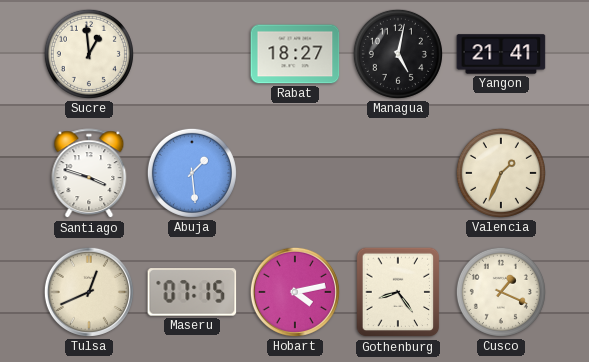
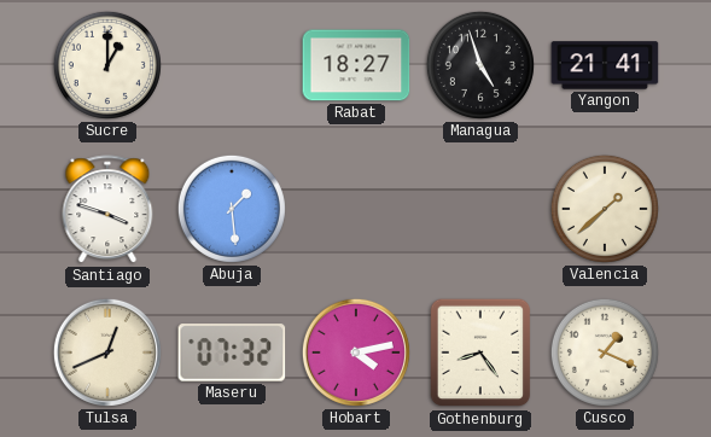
Sucre: 12:59 -> 1:00 (107, 65)
Managua: 5:02 -> 4:57 (480, 65)
Valencia: 1:34 -> 1:38 (605, 209)
Maseru: 07:15 -> 07:32 (232, 352)
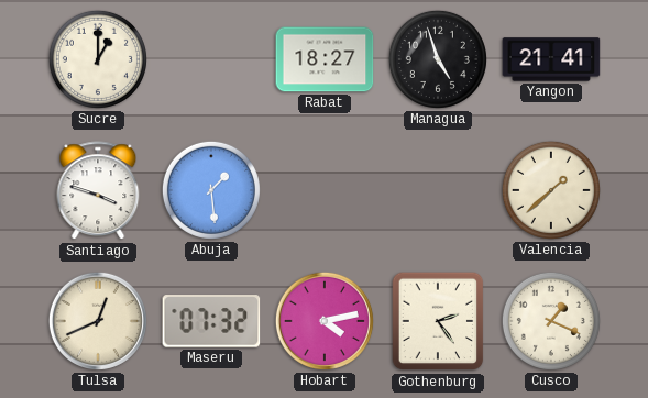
Gothenburg: 8:24 -> 2:24 (438, 321)
